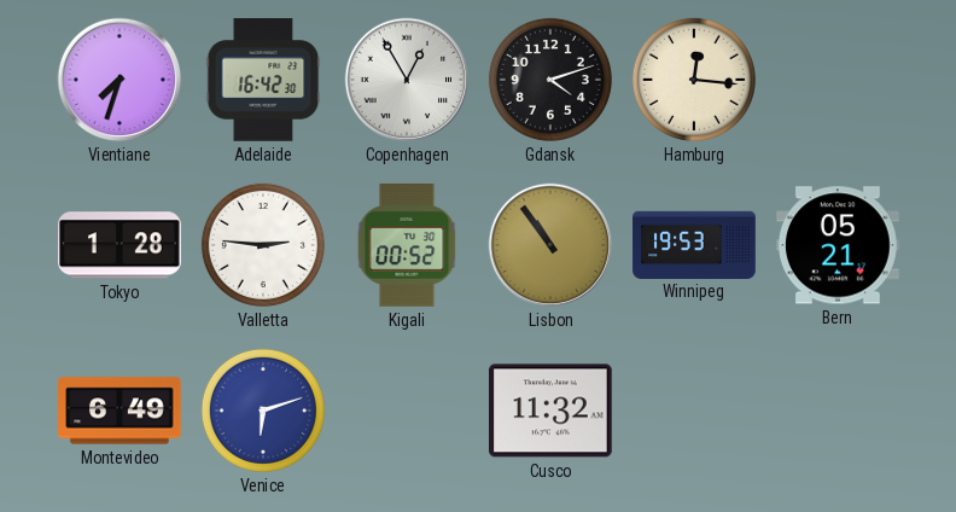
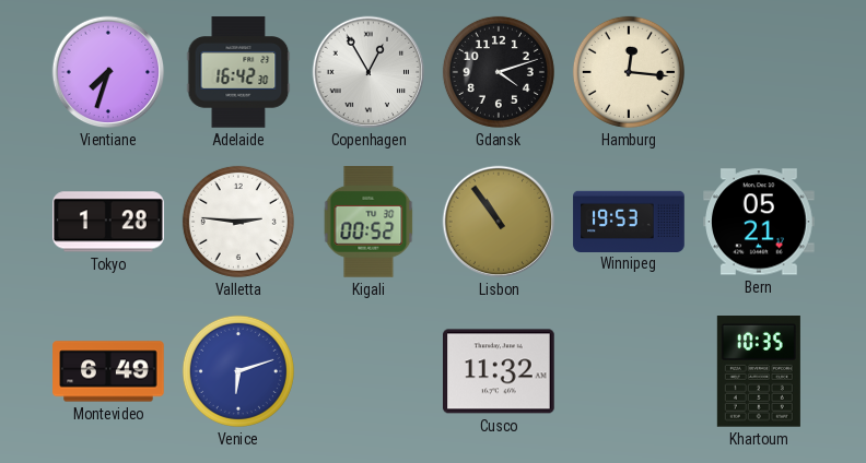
Khartoum: none -> 10:35 (759, 372)
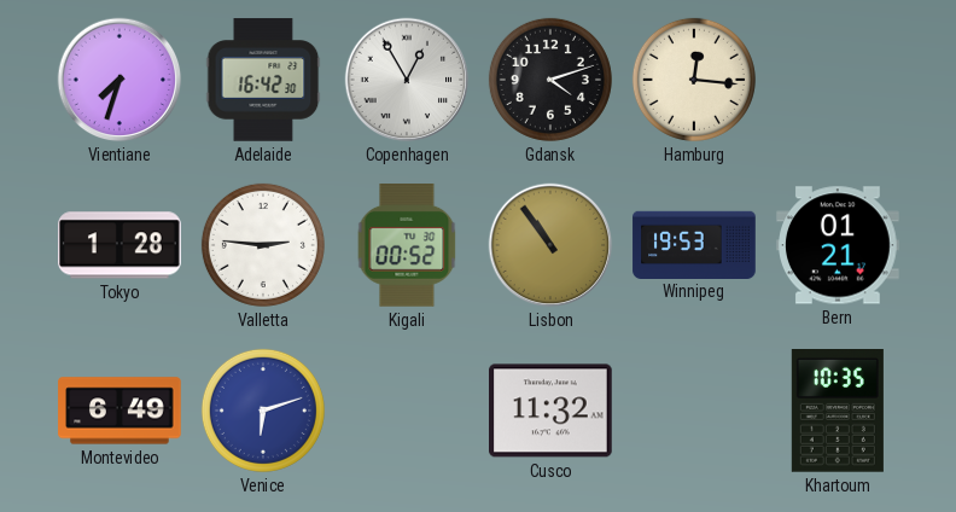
Bern: 05:21 -> 01:21 (839, 245)
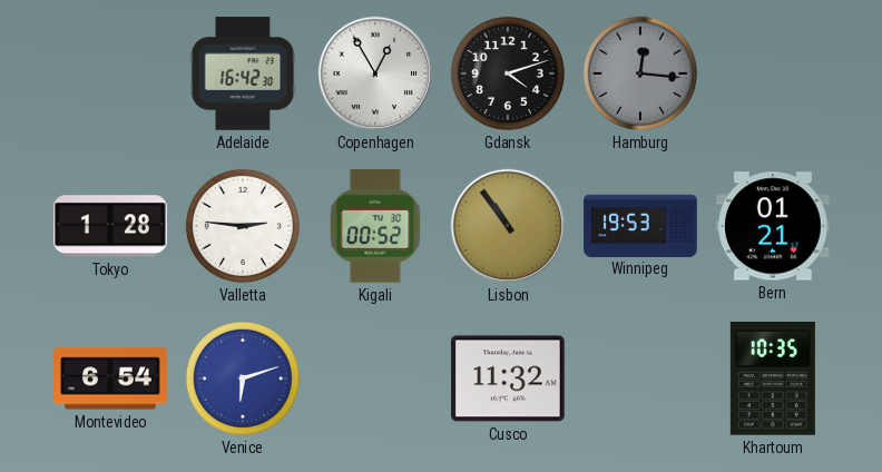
Vientiane: 7:33 -> none (119, 80)
Hamburg dial: cream -> grey (640, 73)
Montevideo: 6:49 -> 6:54 (110, 378)
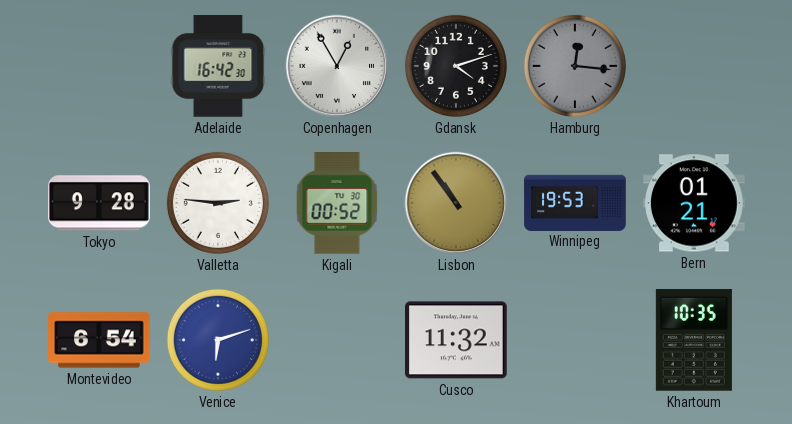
Tokyo: 1:28 -> 9:28 (100, 203)
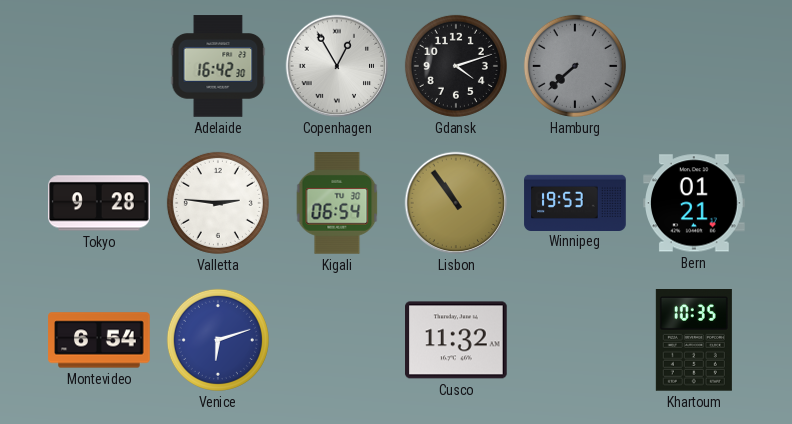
Hamburg: 12:16 -> 7:38 (575, 66)
Kigali: 00:52 -> 06:54 (337, 204)
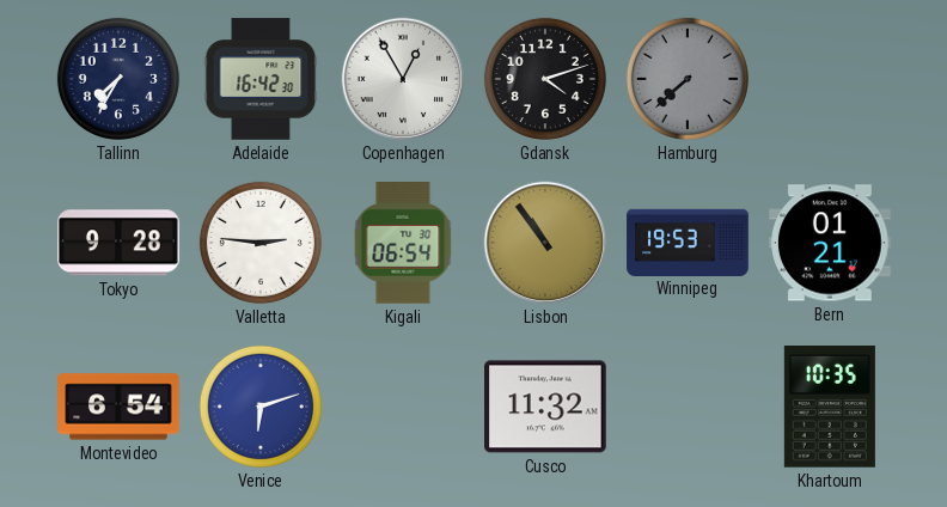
Tallinn: none -> 7:35 (118, 79)
